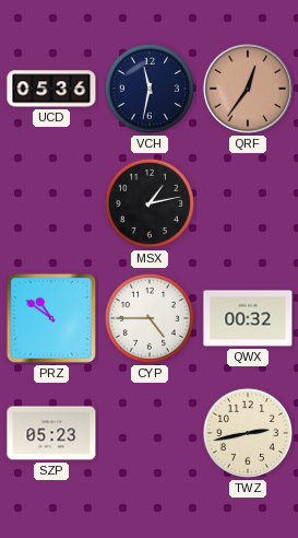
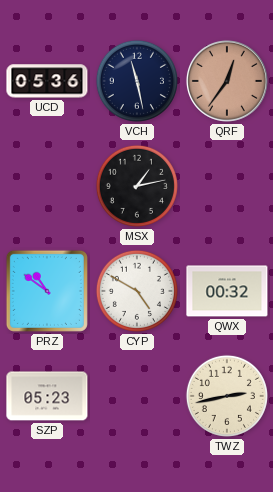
VCH: 11:32 -> 11:28 (137, 81)
CYP: 4:45 -> 4:50 (137, 291)
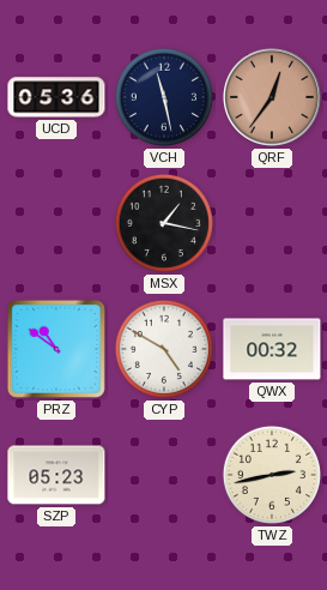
MSX: 1:13 -> 1:17 (164, 223)
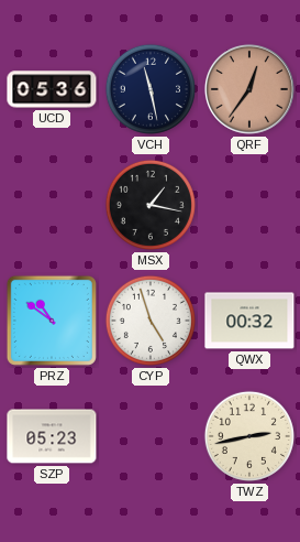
CYP: 4:50 -> 4:57 (151, 321)
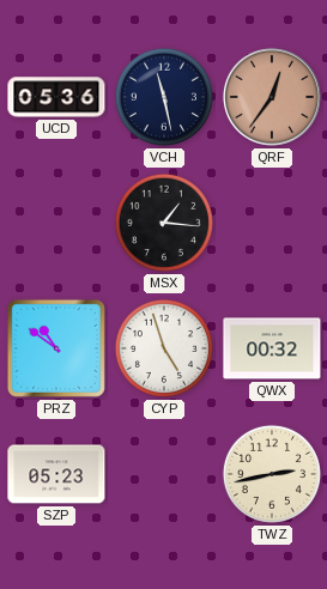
MSX: 1:17 -> 1:16 (164, 223)
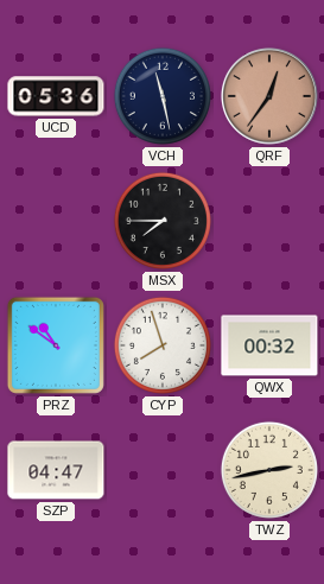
MSX: 1:16 -> 7:45 (163, 221)
CYP: 4:57 -> 7:57 (163, 345)
SZP: 05:23 -> 04:47 (56, 470)
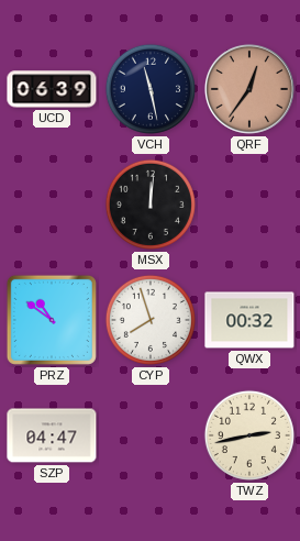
UCD: 05:36 -> 06:39 (52, 89)
MSX: 7:45 -> 12:01 (151, 205)
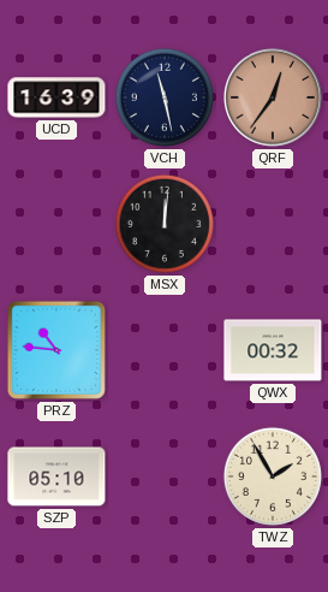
UCD: 06:39 -> 16:39 (56, 97)
PRZ: 10:51 -> 10:46 (56, 350)
CYP: 7:57 -> none (151, 320)
SZP: 04:47 -> 05:10 (56, 476)
TWZ: 2:43 -> 1:55 (273, 476)
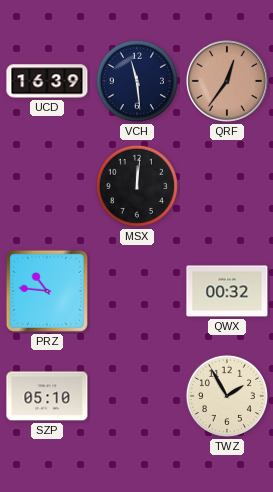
VCH: 11:28 -> 11:29 (137, 81)
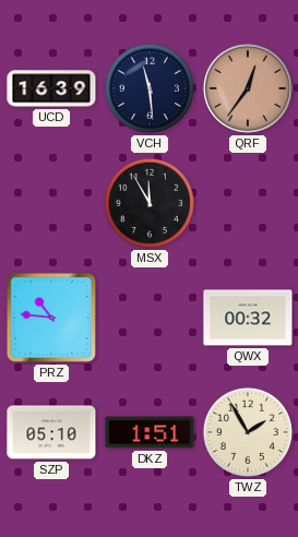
MSX: 12:01 -> 11:55 (150, 203)
DKZ: none -> 1:51 (150, 432)
